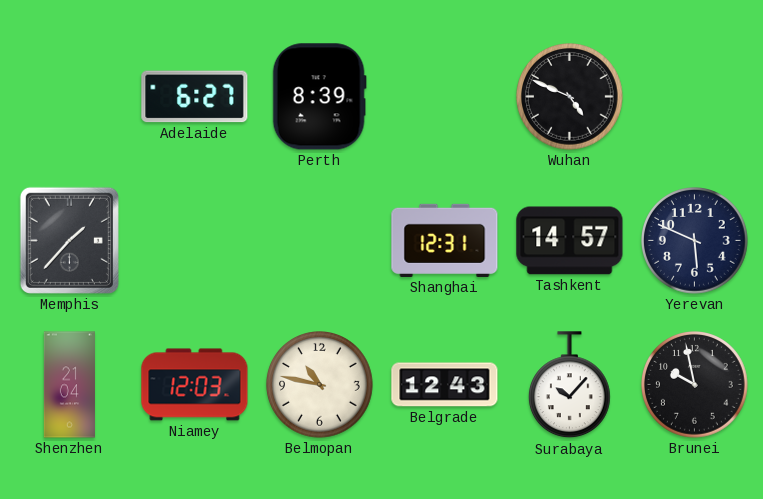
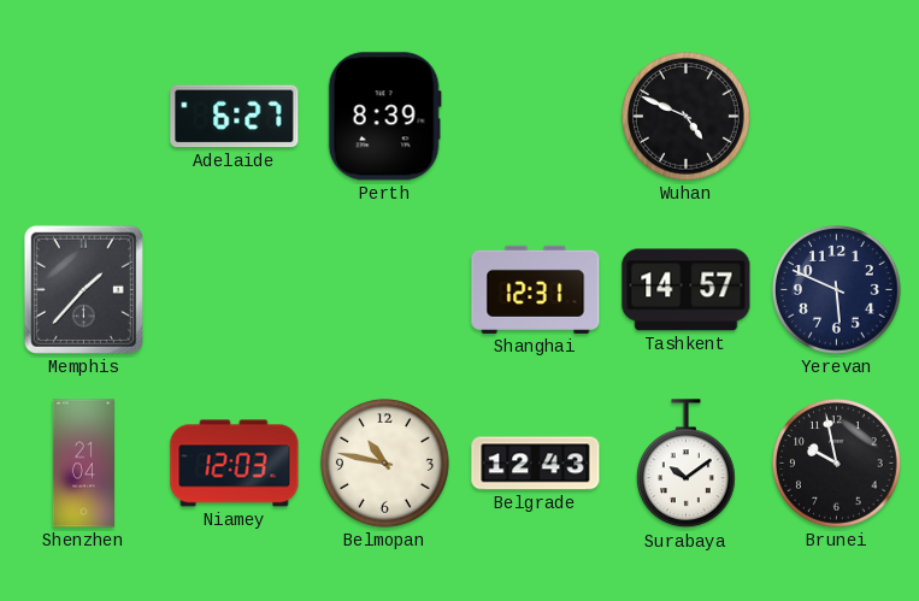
Surabaya: 10:07 -> 10:09 (685, 464)
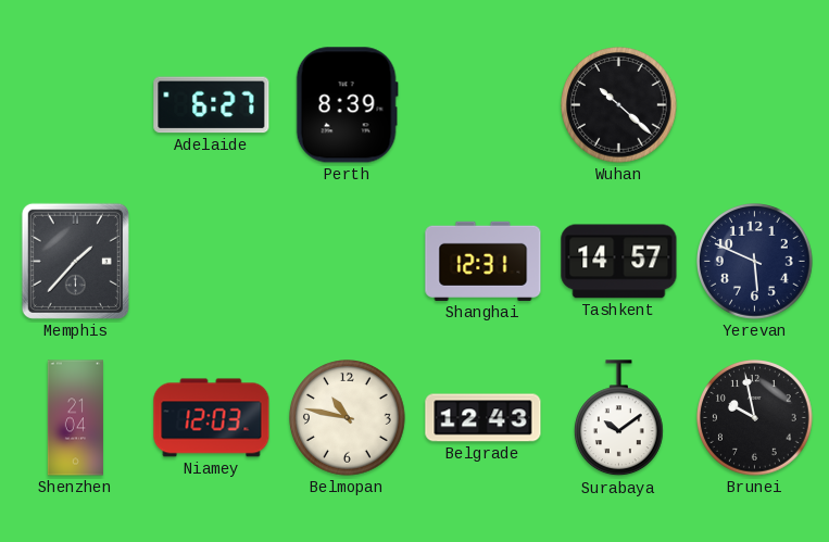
Wuhan: 4:49 -> 10:22 (619, 105)
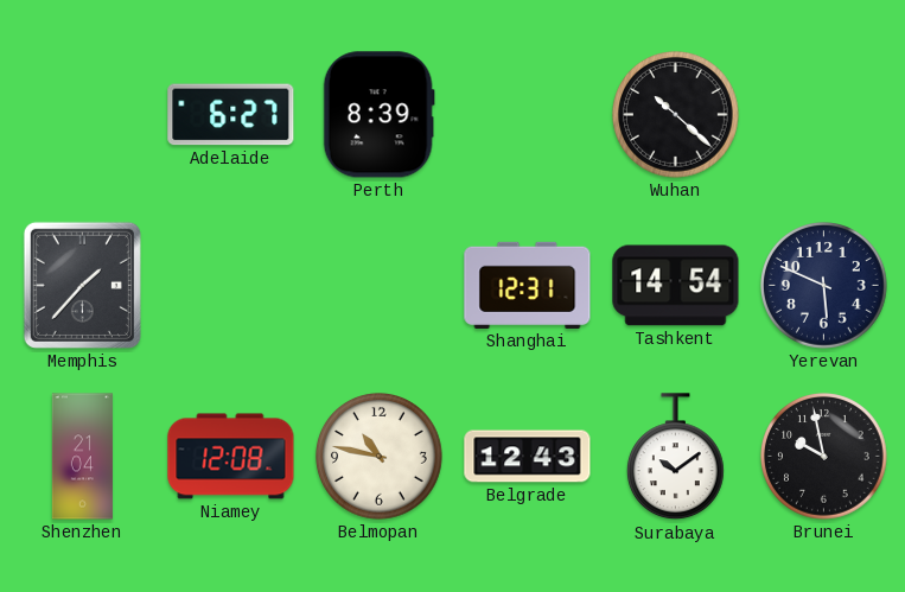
Tashkent: 14:57 -> 14:54 (676, 286)
Niamey: 12:03 -> 12:08 (231, 457)
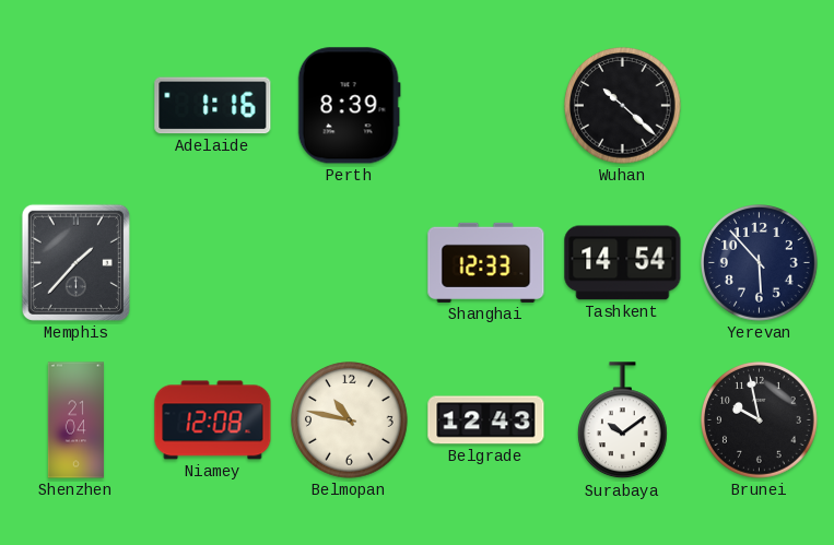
Adelaide: 6:27 -> 1:16 (213, 106)
Shanghai: 12:31 -> 12:33 (486, 262)
Yerevan: 5:49 -> 5:53 (760, 263)
